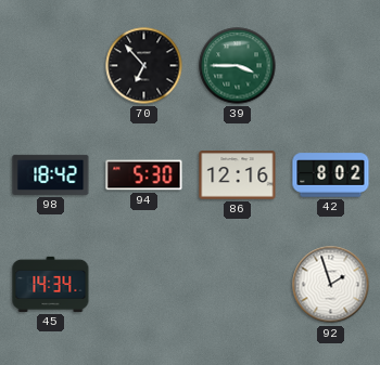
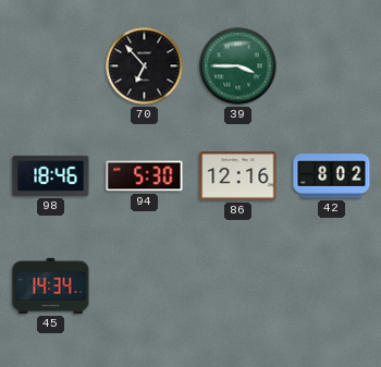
98: 18:42 -> 18:46 (51, 175)
92: 1:57 -> none (331, 285)
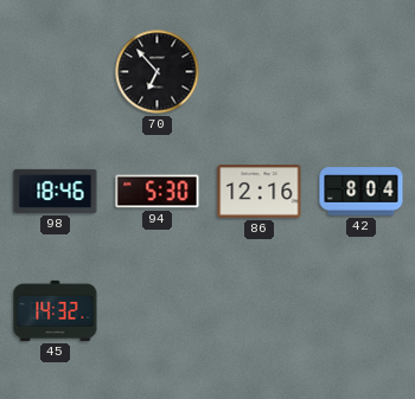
39: 3:45 -> none (238, 66)
42: 8:02 -> 8:04 (362, 192)
45: 14:34 -> 14:32 (56, 310)
